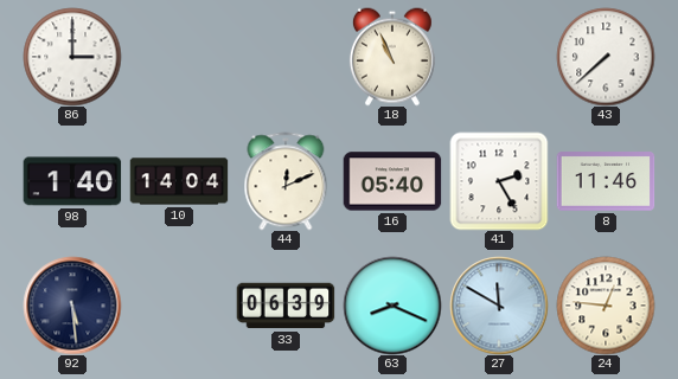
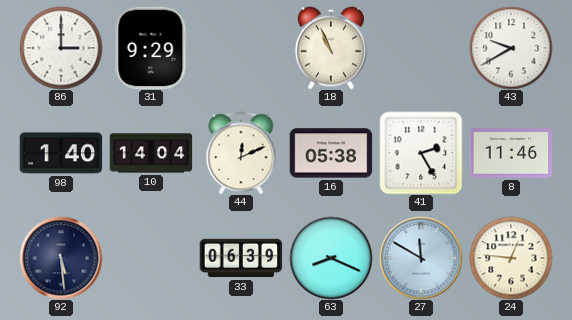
31: none -> 9:29 (151, 48)
43: 7:38 -> 9:40 (511, 48)
16: 05:40 -> 05:38 (331, 153)
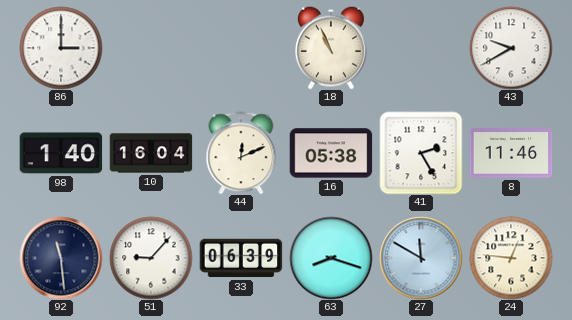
31: 9:29 -> none (151, 48)
10: 14:04 -> 16:04 (151, 153)
92: 5:29 -> 11:29 (61, 258)
51: none -> 9:07 (151, 258)
63: 8:19 -> 8:18 (331, 258)
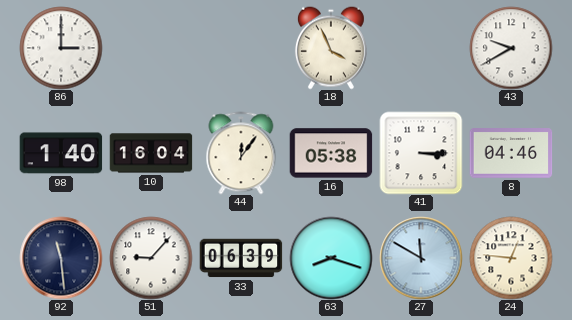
18: 10:56 -> 3:56 (331, 48)
44: 12:11 -> 12:06 (241, 153)
41: 2:25 -> 3:15 (421, 153)
8: 11:46 -> 04:46 (511, 153)
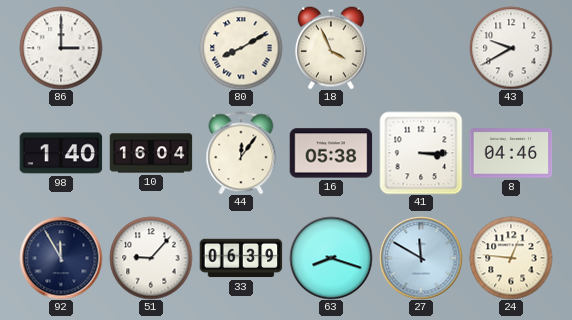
80: none -> 8:10 (241, 48)
92: 11:29 -> 11:55 (61, 258)
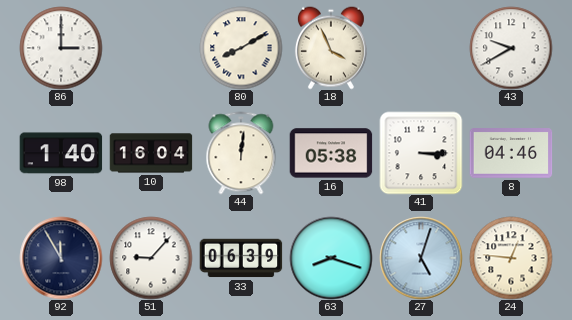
44: 12:06 -> 12:01 (241, 153)
27: 11:50 -> 5:03 (421, 258)
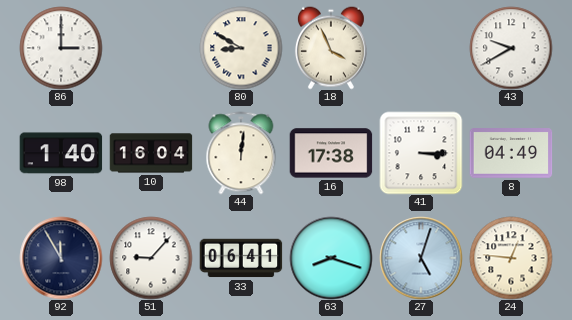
80: 8:10 -> 8:50 (241, 48)
16: 05:38 -> 17:38 (331, 153)
8: 04:46 -> 04:49 (511, 153)
33: 06:39 -> 06:41 (241, 258)
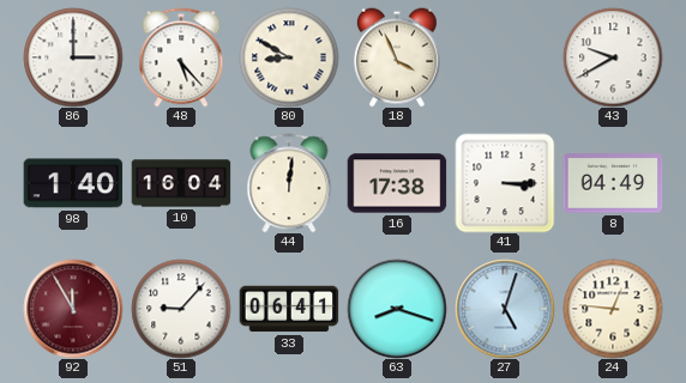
48: none -> 5:23 (181, 57)
92 dial: navy -> burgundy (73, 309)
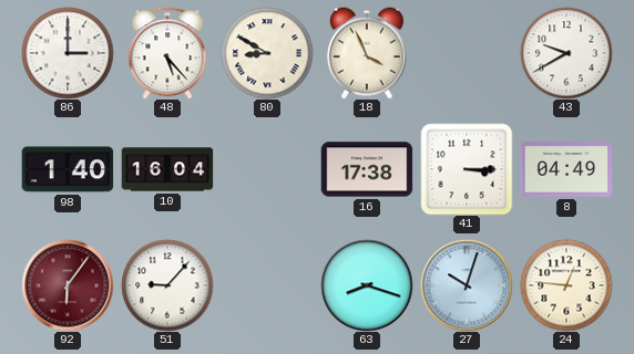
44: 12:01 -> none (289, 183)
92: 11:55 -> 6:06 (68, 285)
33: 06:41 -> none (289, 309)
27: 5:03 -> 10:03 (467, 285)
